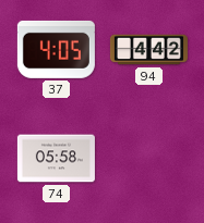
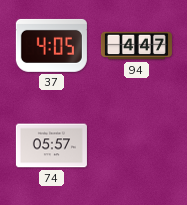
94: 4:42 -> 4:47 (136, 46)
74: 05:58 -> 05:57 (51, 146)
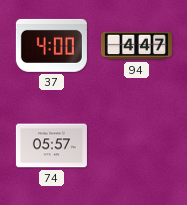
37: 4:05 -> 4:00 (51, 45)
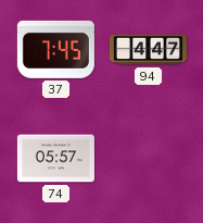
37: 4:00 -> 7:45 (55, 49)
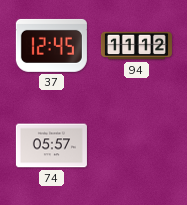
37: 7:45 -> 12:45 (51, 45)
94: 4:47 -> 11:12 (136, 46)
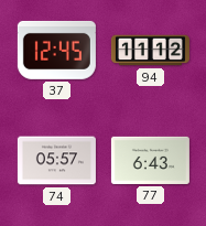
77: none -> 6:43 (150, 160)
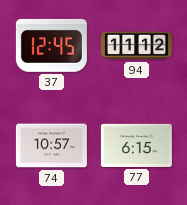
74: 05:57 -> 10:57 (51, 146)
77: 6:43 -> 6:15 (136, 145)
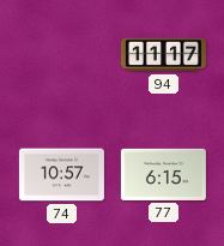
37: 12:45 -> none (51, 45)
94: 11:12 -> 11:17 (163, 55)
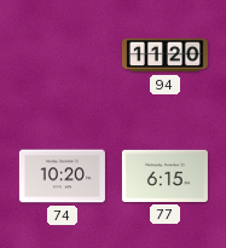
94: 11:17 -> 11:20 (164, 56)
74: 10:57 -> 10:20 (62, 177)
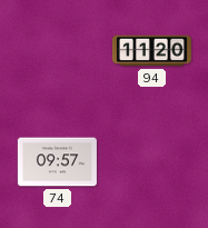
74: 10:20 -> 09:57 (57, 162)
77: 6:15 -> none (164, 175)
